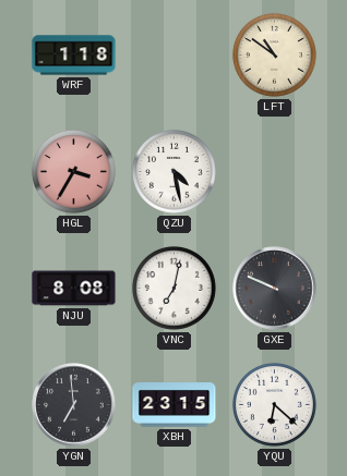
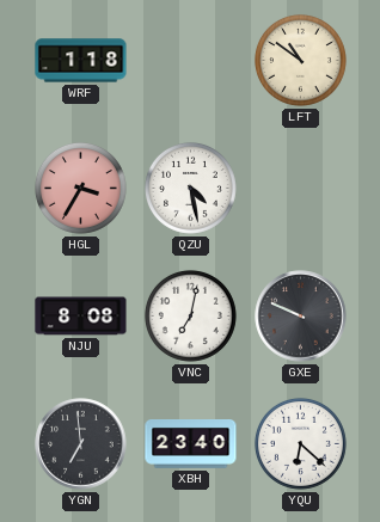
XBH: 23:15 -> 23:40 (191, 444)
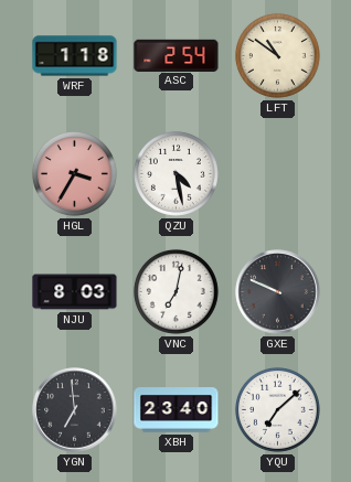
ASC: none -> 2:54 (177, 55)
NJU: 8:08 -> 8:03 (75, 292)
YQU: 6:22 -> 7:08 (277, 409)
